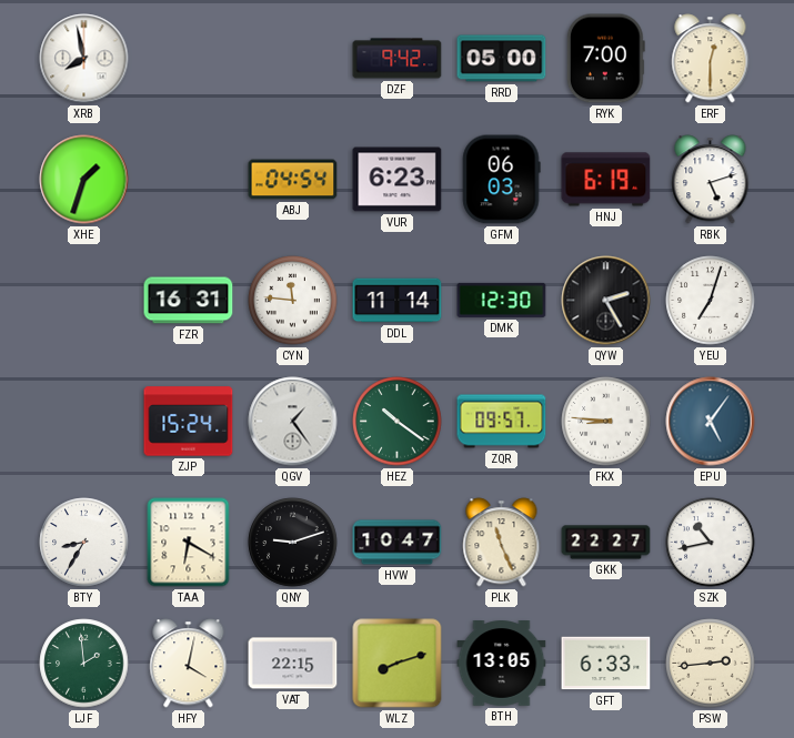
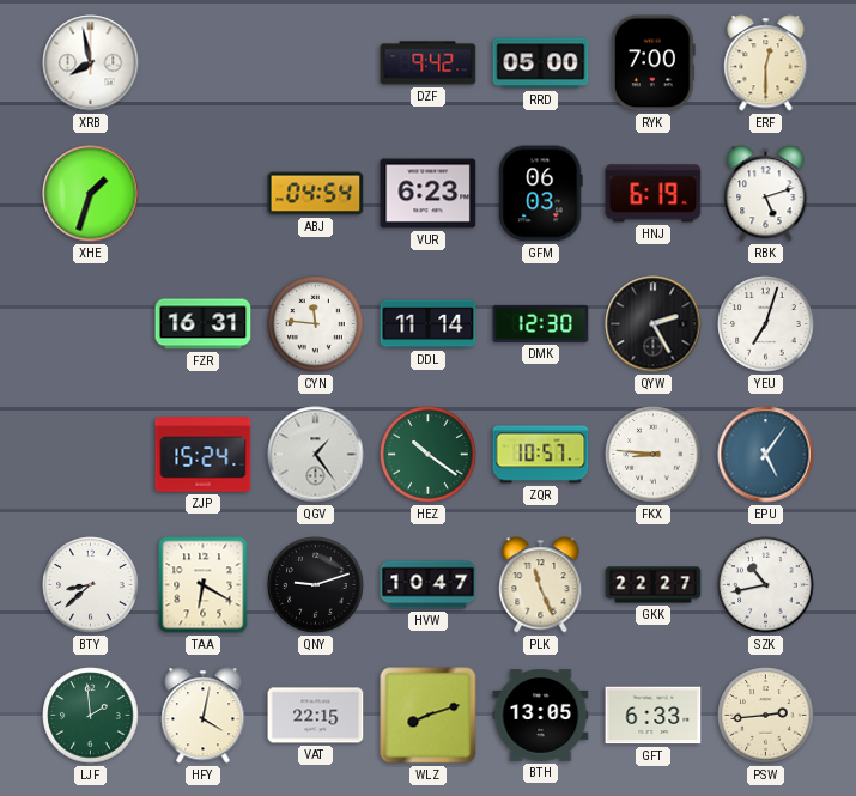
ZQR: 09:57 -> 10:57 (541, 455)
BTY: 8:35 -> 8:38 (91, 585)
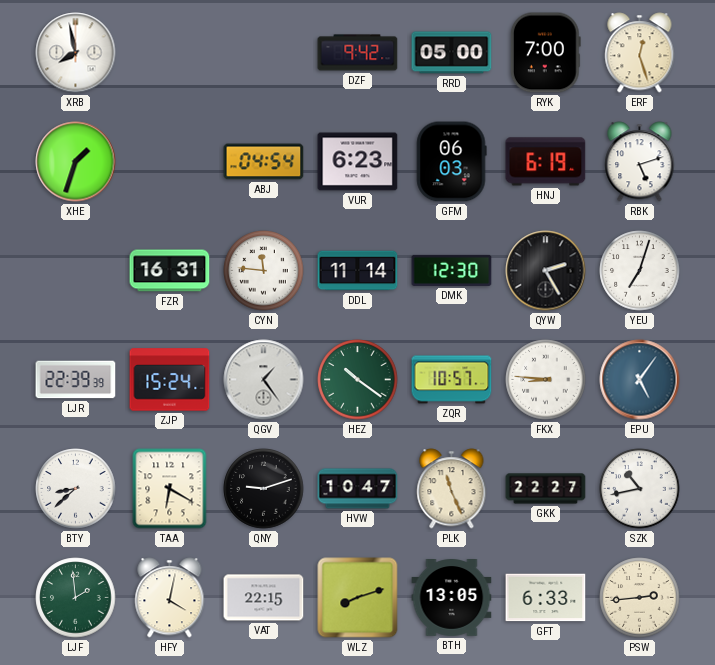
ERF: 12:30 -> 12:27 (640, 53)
LJR: none -> 22:39 (76, 380)
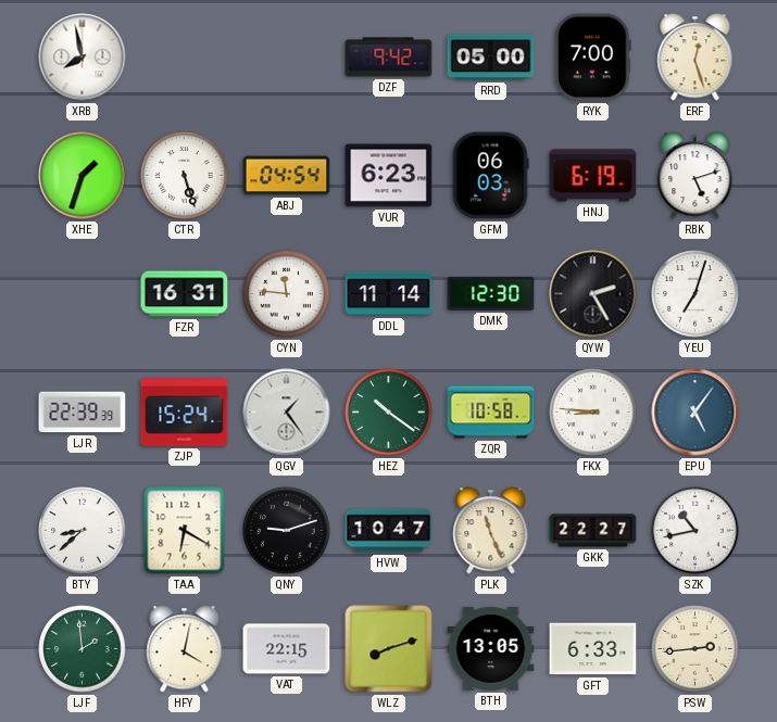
CTR: none -> 5:27 (185, 176)
ZQR: 10:57 -> 10:58 (491, 413)
